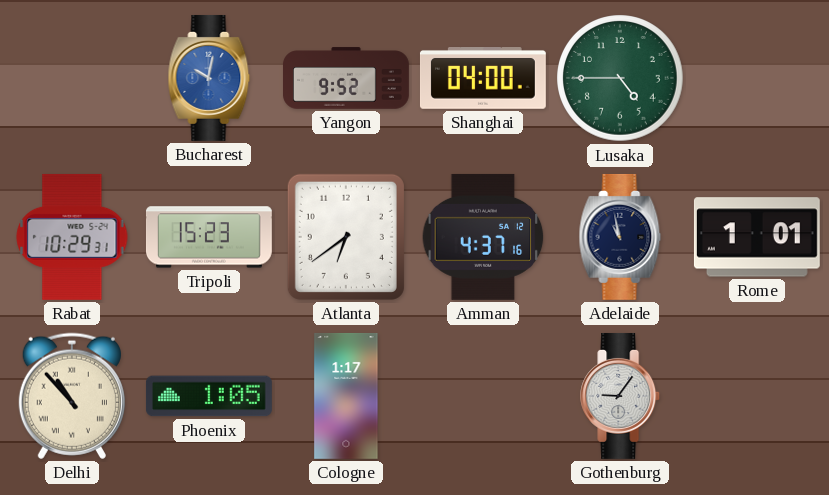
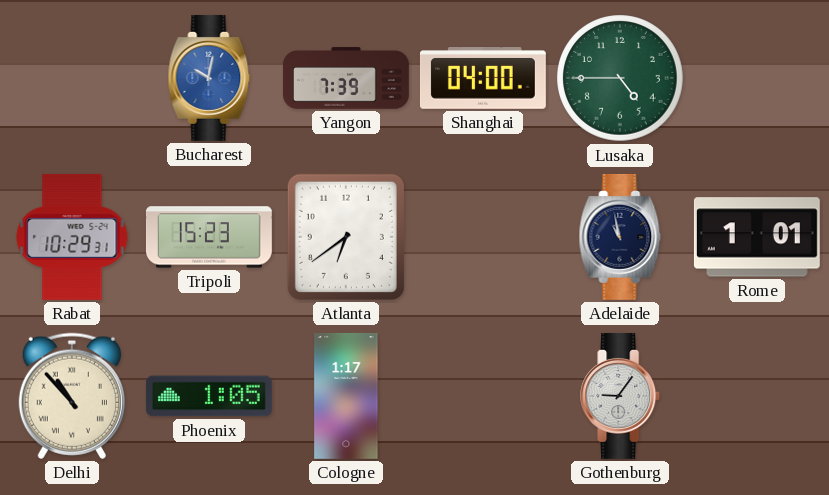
Yangon: 9:52 -> 7:39 (347, 78)
Amman: 4:37 -> none (483, 237)
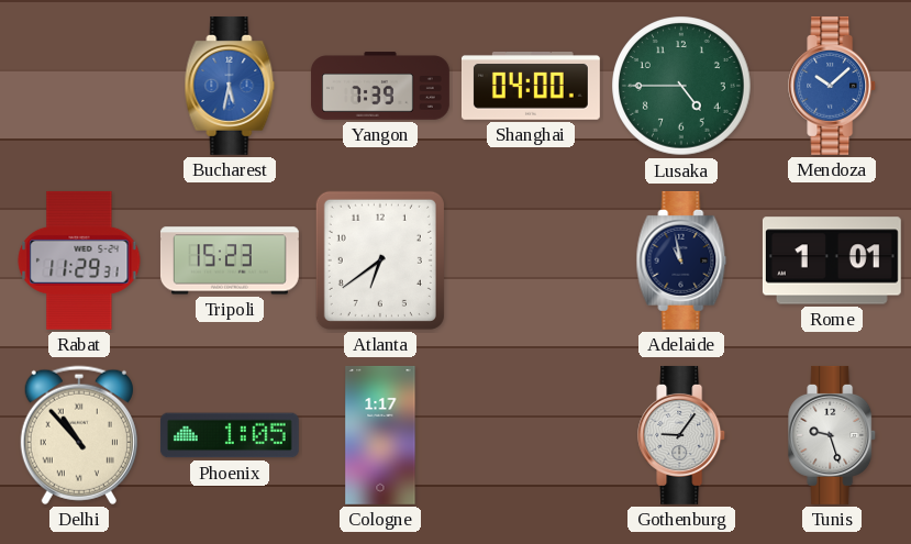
Bucharest: 10:02 -> 5:32 (230, 86)
Mendoza: none -> 10:08 (833, 86)
Rabat: 10:29 -> 11:29 (79, 260)
Tunis: none -> 9:27 (833, 435)
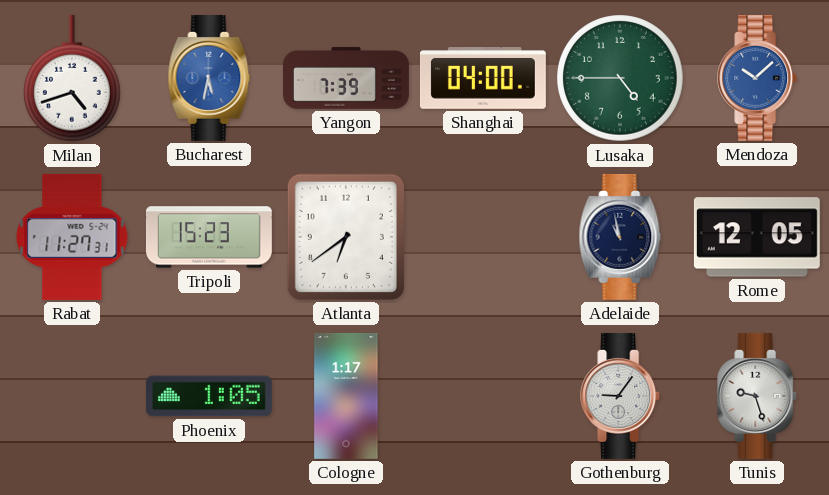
Milan: none -> 4:42 (73, 78)
Rabat: 11:29 -> 11:27 (72, 237)
Rome: 1:01 -> 12:05 (757, 237)
Delhi: 10:53 -> none (79, 435)
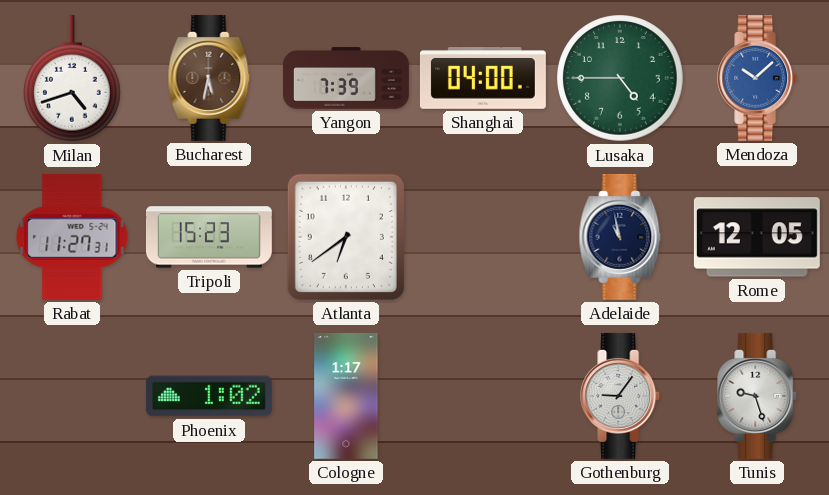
Bucharest dial: blue -> brown (209, 78)
Phoenix: 1:05 -> 1:02 (209, 396)
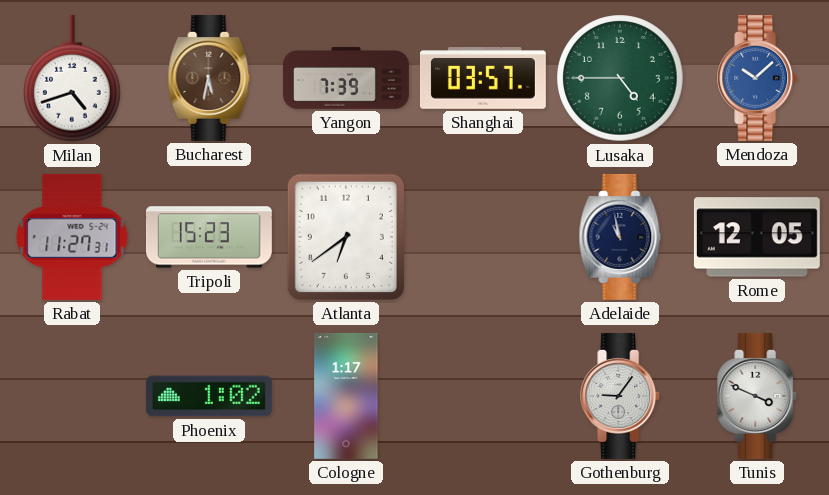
Shanghai: 04:00 -> 03:57 (483, 79)
Tunis: 9:27 -> 3:49 (758, 396)
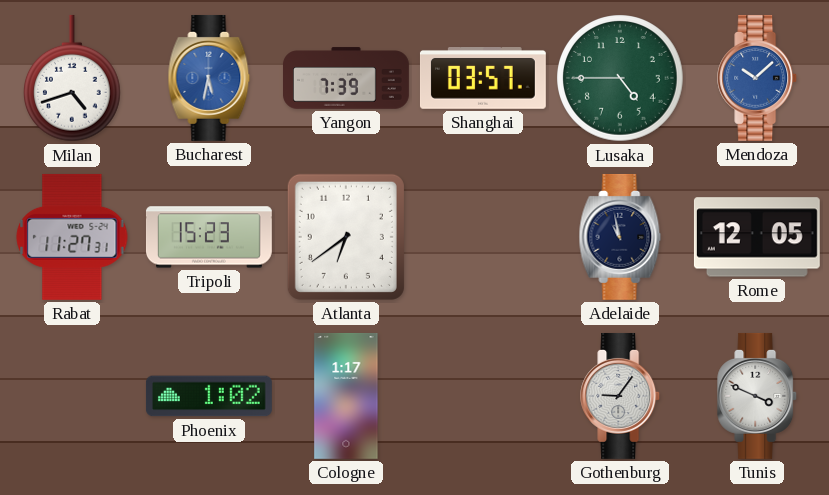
Bucharest dial: brown -> blue (209, 78)
